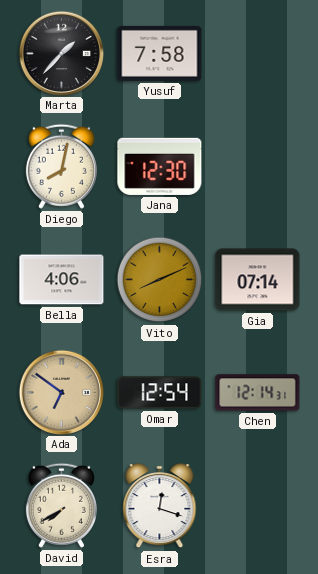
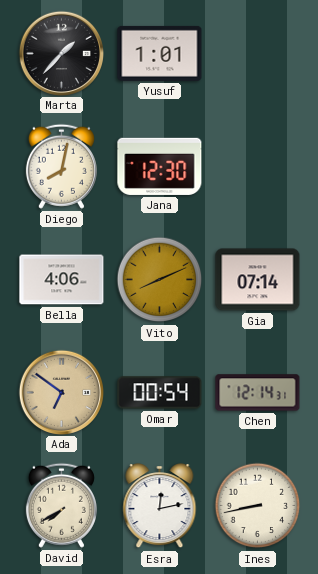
Yusuf: 7:58 -> 1:01 (160, 53)
Omar: 12:54 -> 00:54 (160, 393)
Esra: 12:18 -> 12:13 (160, 506)
Ines: none -> 8:43 (258, 506)
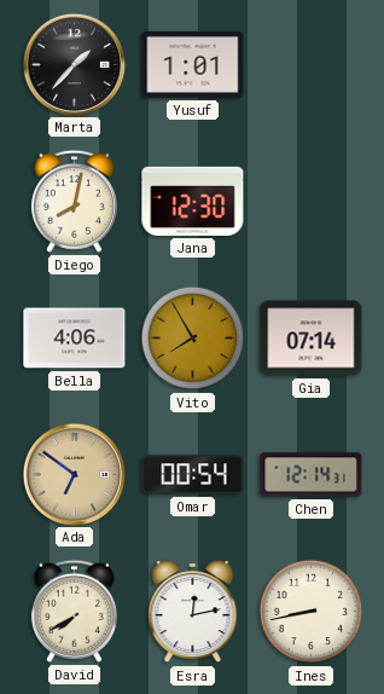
Vito: 8:11 -> 7:55 (193, 339)
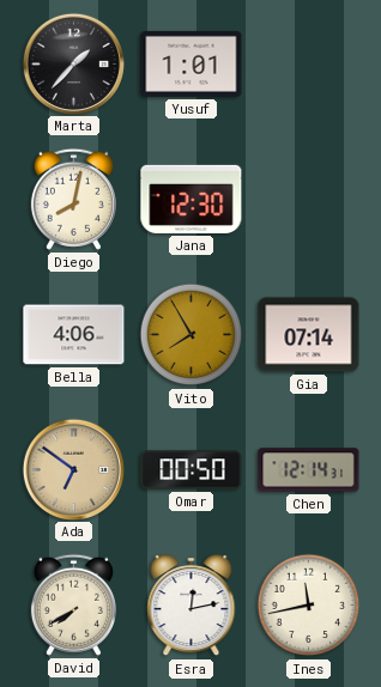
Omar: 00:54 -> 00:50 (192, 470)
Ines: 8:43 -> 11:43 (309, 606)
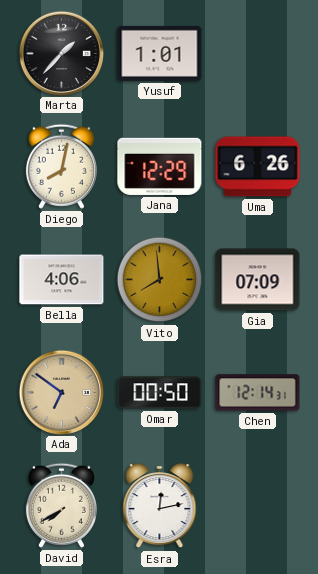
Jana: 12:30 -> 12:29 (160, 166)
Uma: none -> 6:26 (258, 167)
Vito: 7:55 -> 7:59 (160, 280)
Gia: 07:14 -> 07:09 (258, 280)
Ines: 11:43 -> none (309, 606)
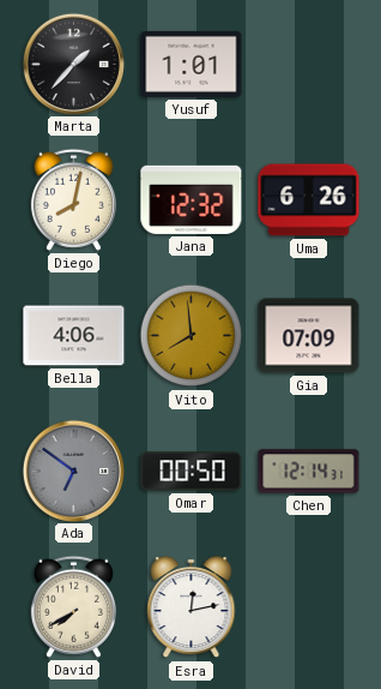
Jana: 12:29 -> 12:32 (192, 199)
Ada dial: champagne -> grey (73, 471)
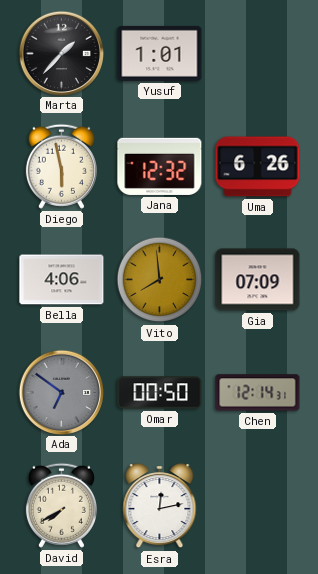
Diego: 8:02 -> 5:58 (61, 166)
